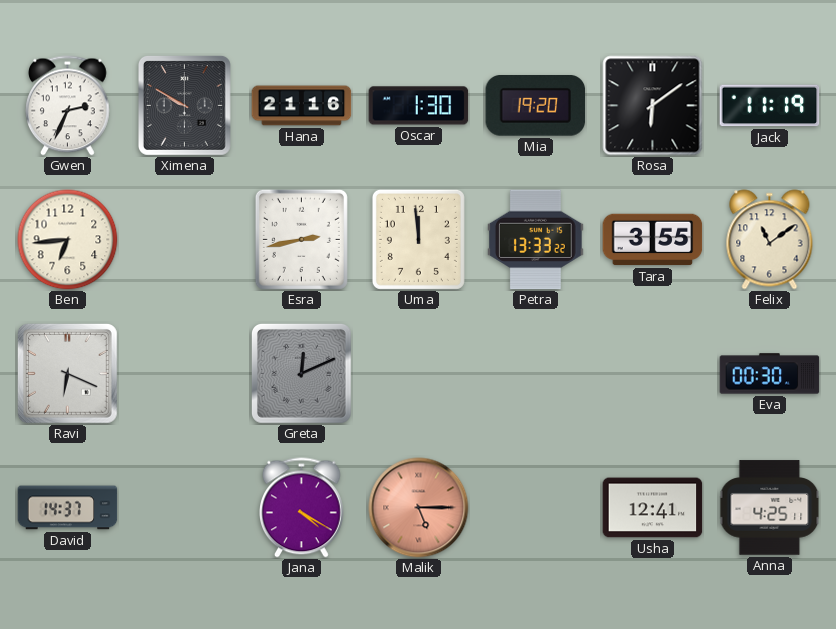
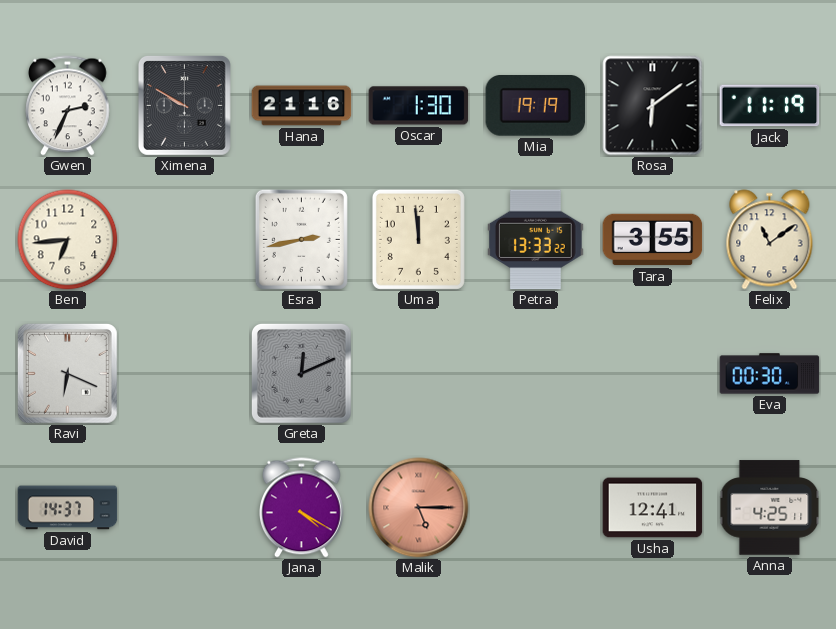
Mia: 19:20 -> 19:19 (536, 106)
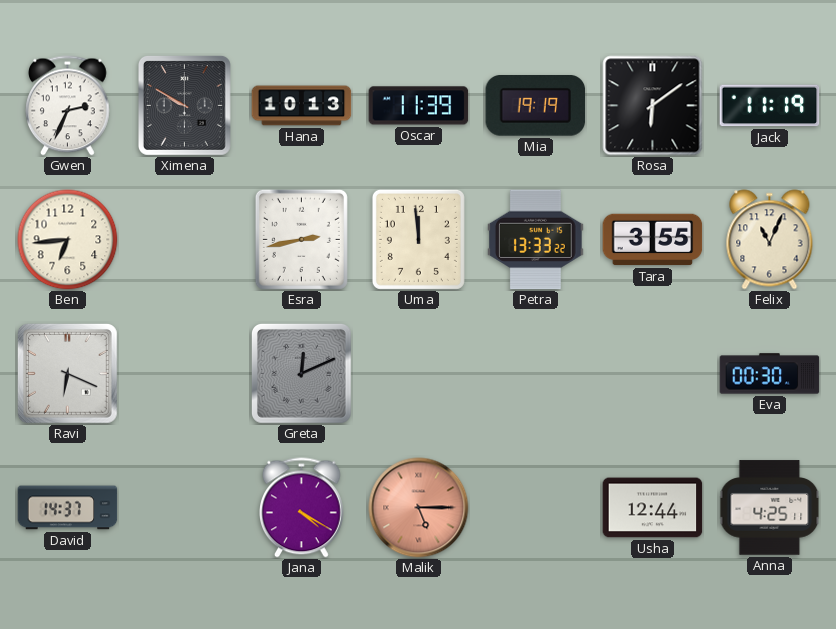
Hana: 21:16 -> 10:13 (302, 106)
Oscar: 1:30 -> 11:39 (419, 106)
Felix: 11:09 -> 11:04 (770, 240)
Usha: 12:41 -> 12:44 (653, 508)
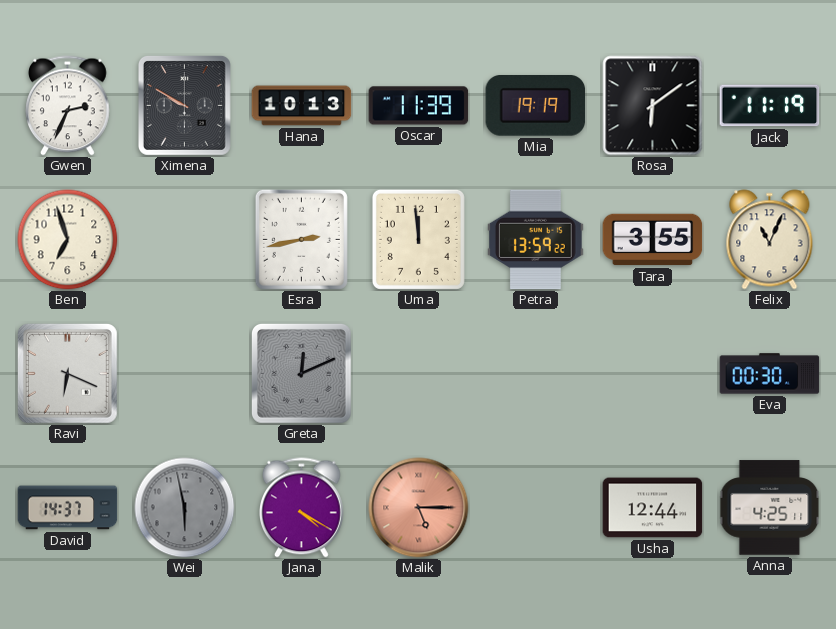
Ben: 6:44 -> 6:57 (68, 240)
Petra: 13:33 -> 13:59 (536, 240)
Wei: none -> 5:58 (185, 508)
